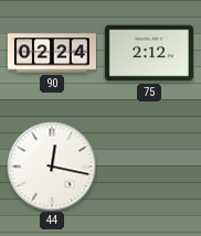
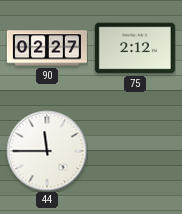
90: 02:24 -> 02:27 (47, 48)
44: 12:17 -> 11:45 (47, 151)
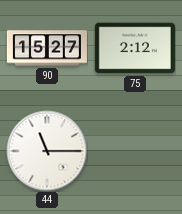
90: 02:27 -> 15:27 (47, 48)
44: 11:45 -> 11:15 (47, 151)
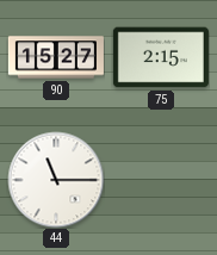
75: 2:12 -> 2:15 (161, 57)
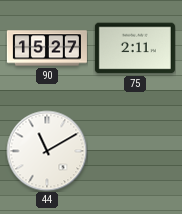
75: 2:15 -> 2:11 (135, 48)
44: 11:15 -> 11:10 (47, 151)
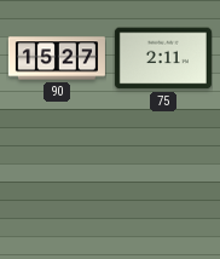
44: 11:10 -> none (47, 151)
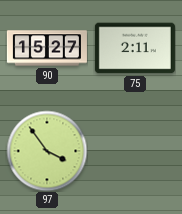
97: none -> 3:54 (47, 151)
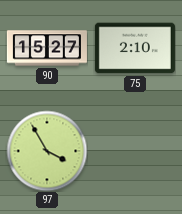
75: 2:11 -> 2:10 (135, 48)
97: 3:54 -> 3:55 (47, 151)
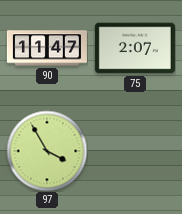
90: 15:27 -> 11:47 (47, 48)
75: 2:10 -> 2:07 (135, 48)
